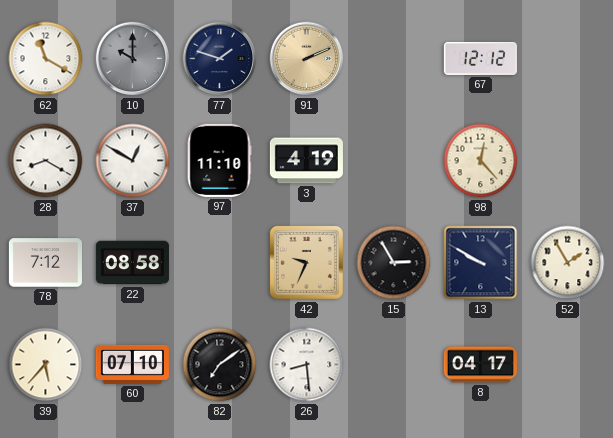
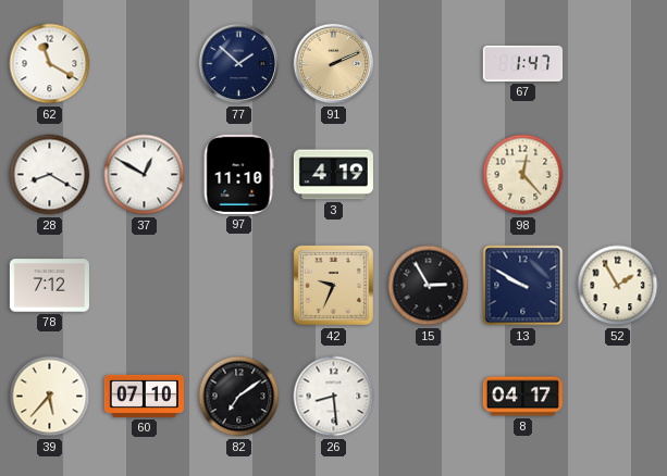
10: 10:00 -> none (133, 59)
77: 1:48 -> 1:52 (239, 64)
67: 12:12 -> 1:47 (522, 63)
22: 08:58 -> none (132, 263)
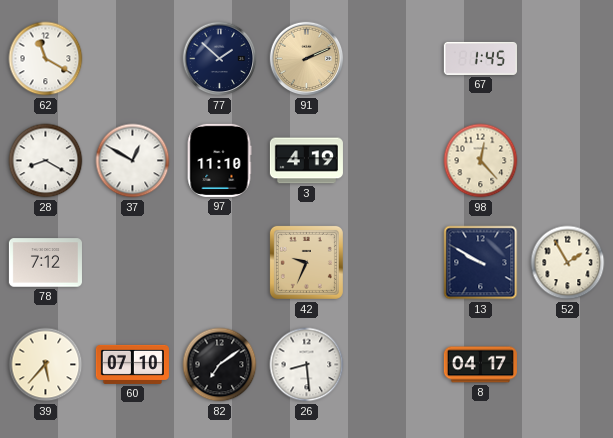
67: 1:47 -> 1:45 (480, 58)
15: 2:55 -> none (429, 286)
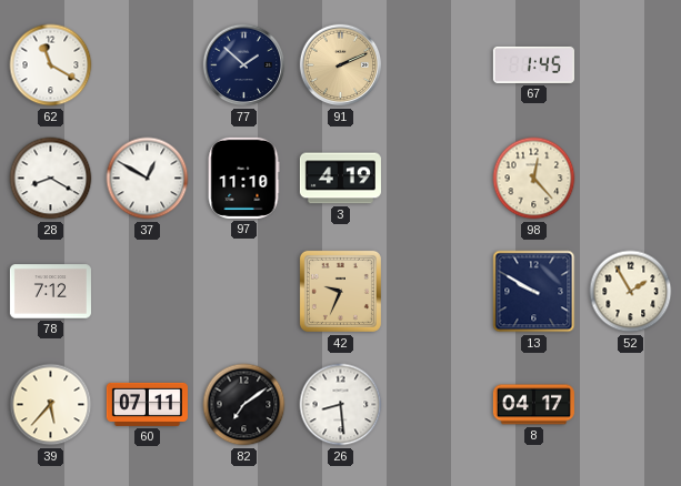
60: 07:10 -> 07:11 (147, 404)
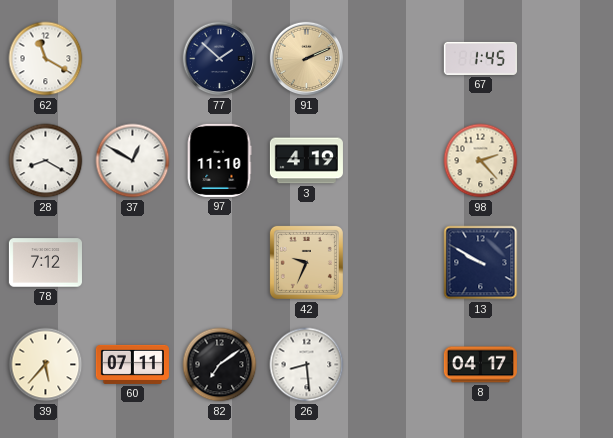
98: 12:23 -> 2:23 (481, 161)
52: 1:55 -> none (631, 292)
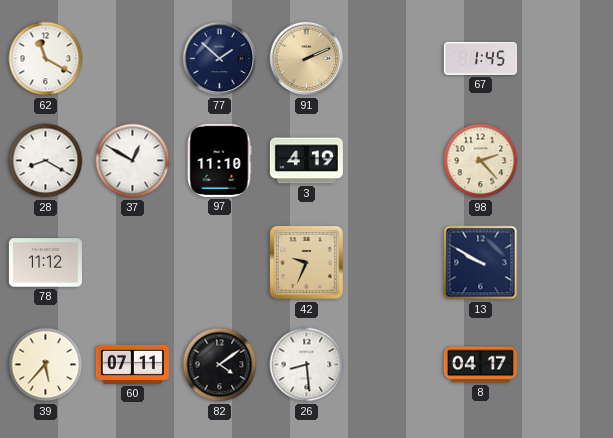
78: 7:12 -> 11:12 (45, 263)
82: 7:09 -> 4:09 (220, 365)
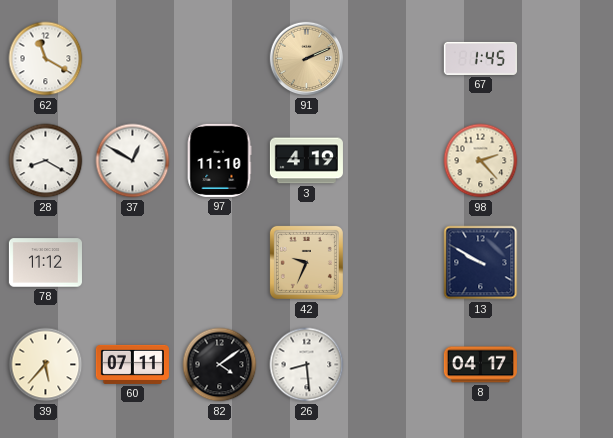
77: 1:52 -> none (220, 59)
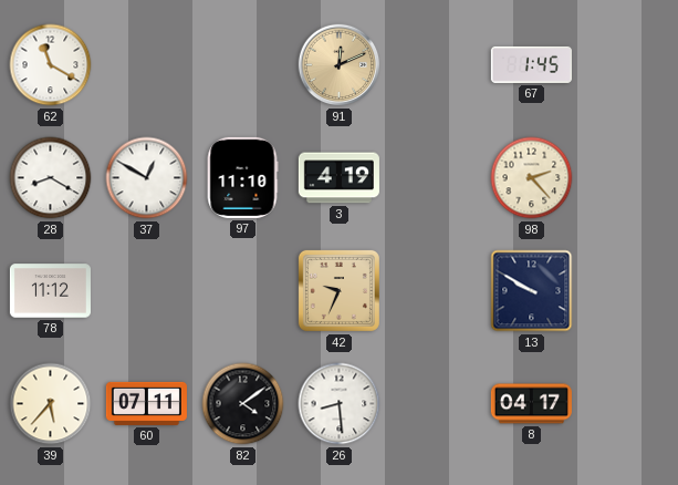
91: 2:11 -> 12:11 (340, 65)
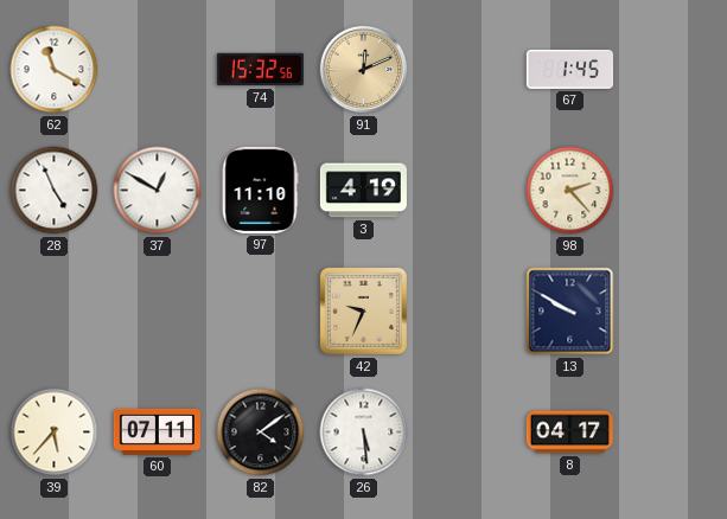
74: none -> 15:32 (260, 70)
28: 8:20 -> 4:56 (55, 191)
78: 11:12 -> none (50, 291)
26: 8:29 -> 5:29 (364, 432)
